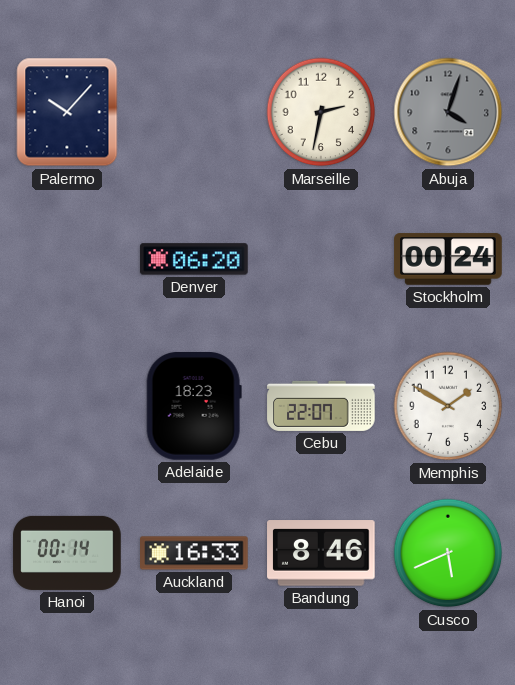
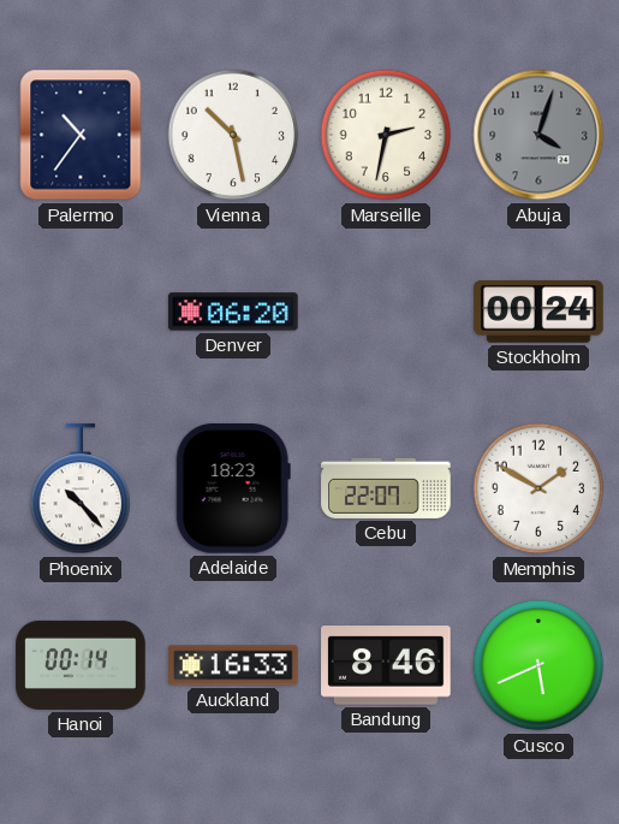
Palermo: 10:07 -> 10:36 (81, 135)
Vienna: none -> 10:28 (233, 135)
Phoenix: none -> 10:23 (81, 490)
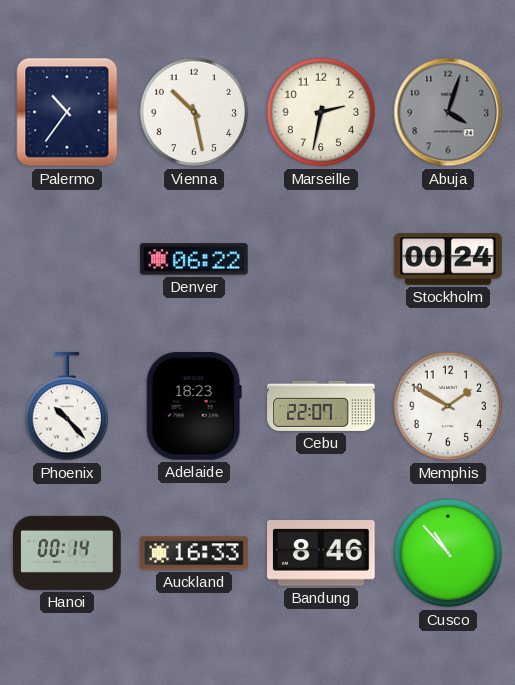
Denver: 06:20 -> 06:22 (194, 259)
Cusco: 5:41 -> 10:53 (448, 553)
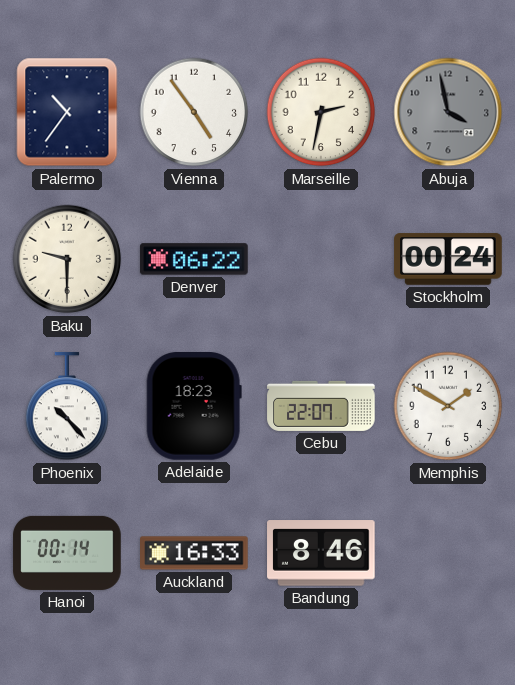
Vienna: 10:28 -> 4:54 (194, 112)
Abuja: 4:03 -> 3:58 (448, 112)
Baku: none -> 9:30 (67, 259)
Cusco: 10:53 -> none (448, 553)
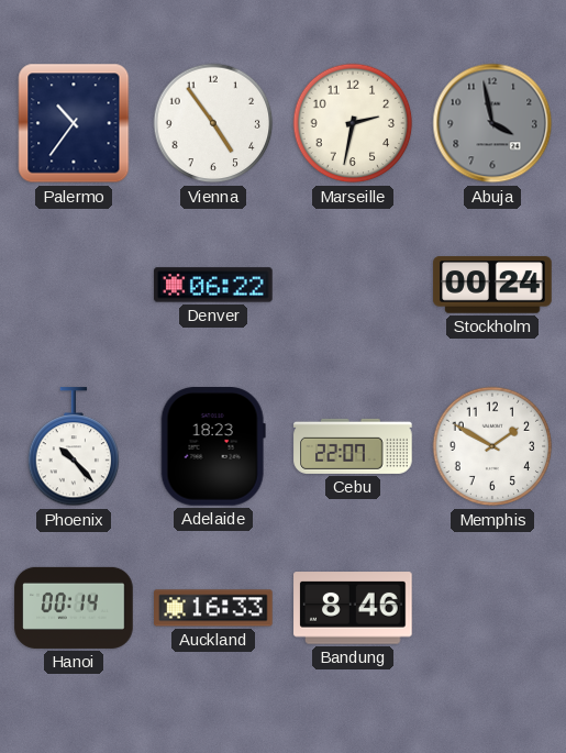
Baku: 9:30 -> none (67, 259)
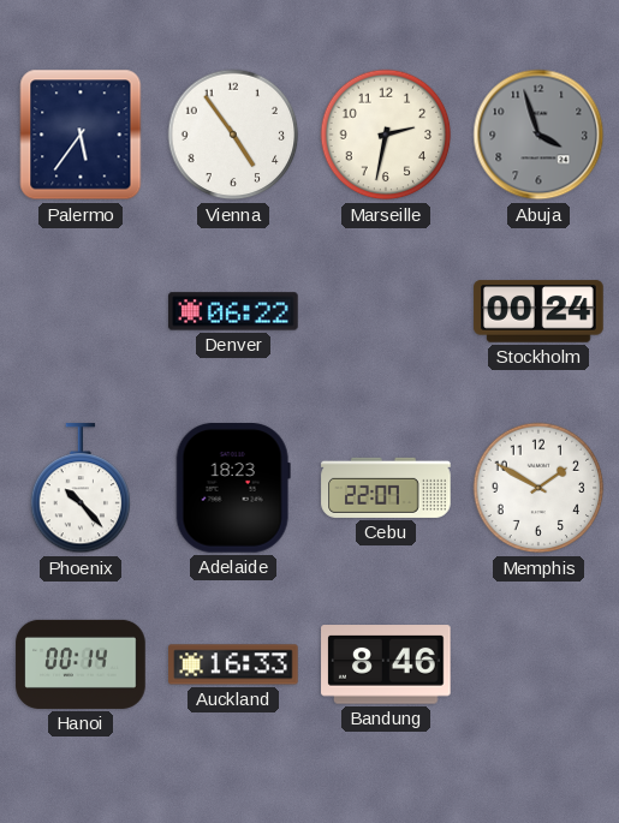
Palermo: 10:36 -> 5:36 (81, 135)
Abuja: 3:58 -> 3:57 (538, 135)
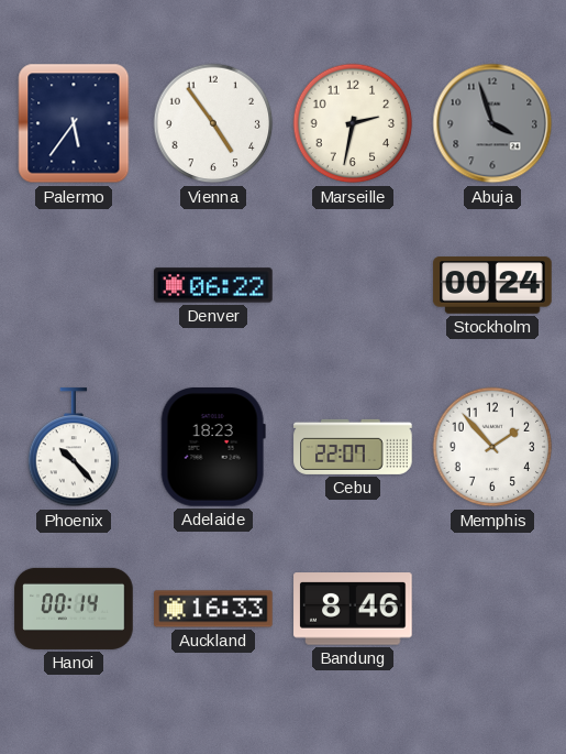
Memphis: 1:50 -> 1:53 (492, 447)
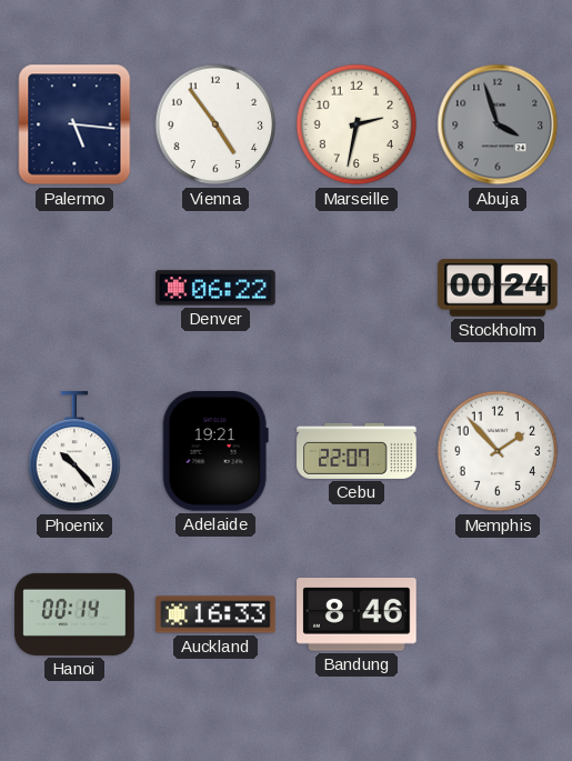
Palermo: 5:36 -> 5:16 (74, 124)
Adelaide: 18:23 -> 19:21 (215, 451)
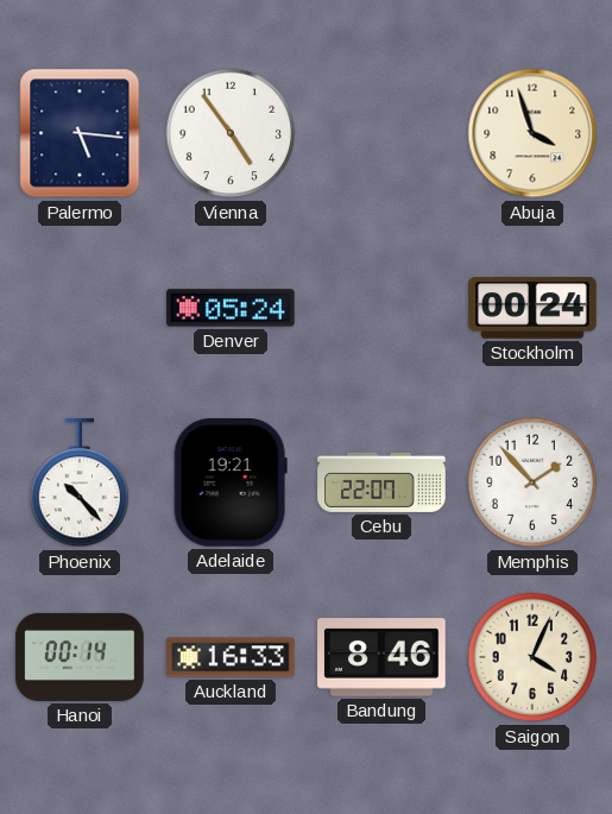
Marseille: 2:32 -> none (357, 124)
Abuja dial: grey -> cream (532, 133)
Denver: 06:22 -> 05:24 (231, 308)
Saigon: none -> 4:04 (532, 657)
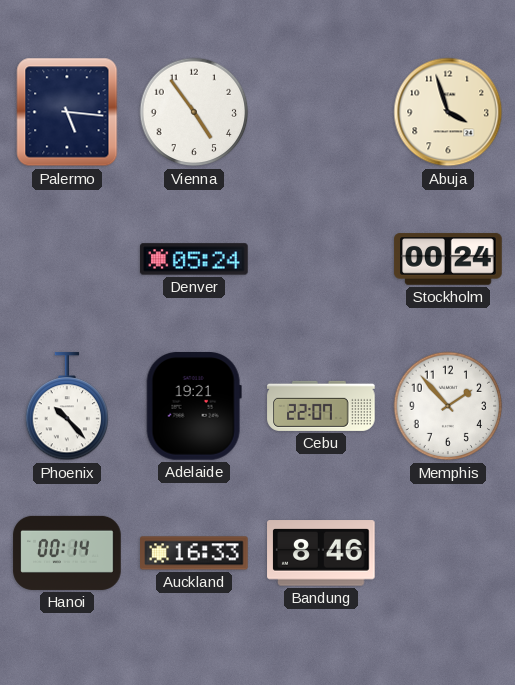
Saigon: 4:04 -> none (532, 657)
